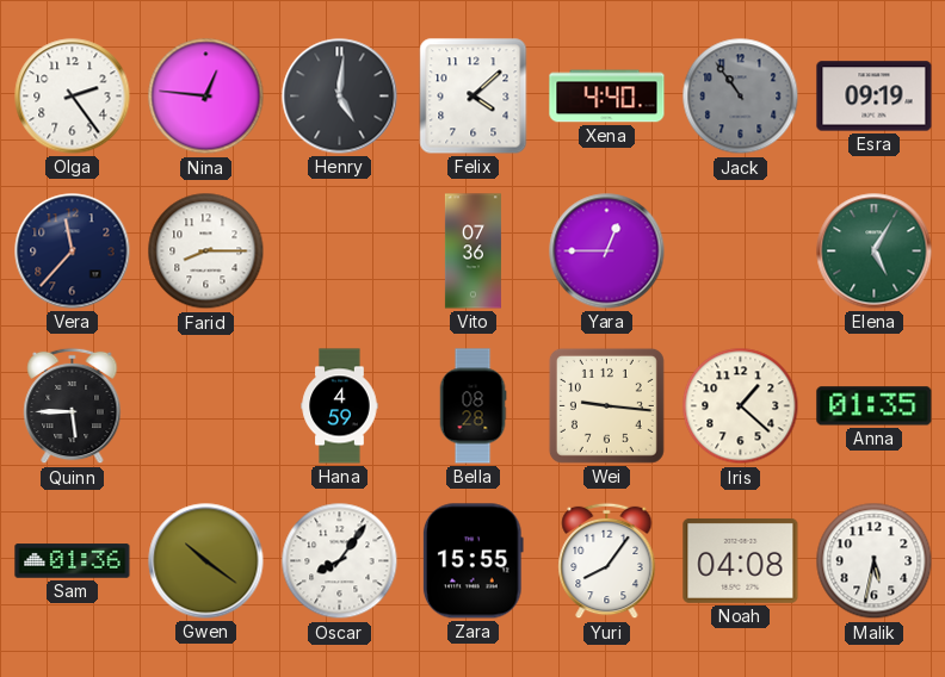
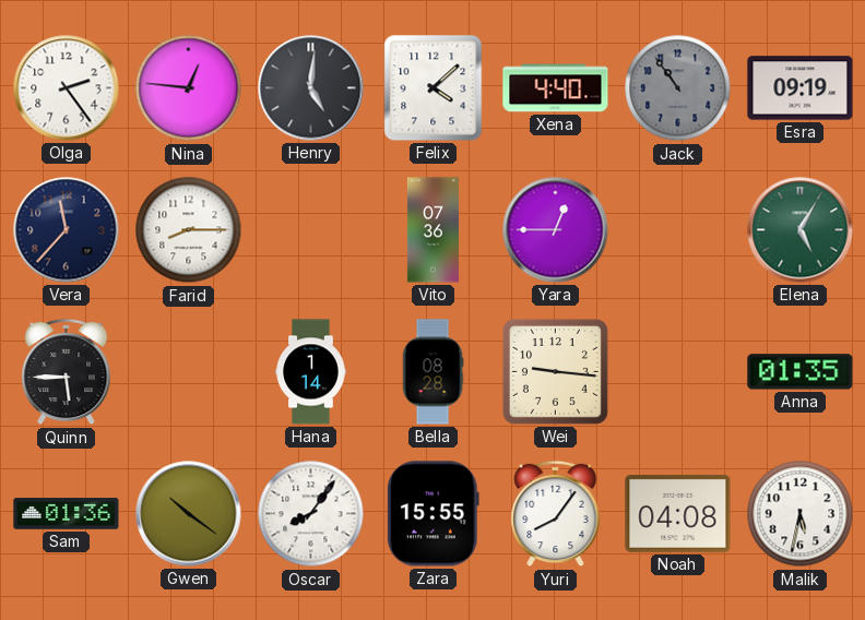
Hana: 4:59 -> 1:14 (311, 372)
Iris: 1:22 -> none (741, 406)
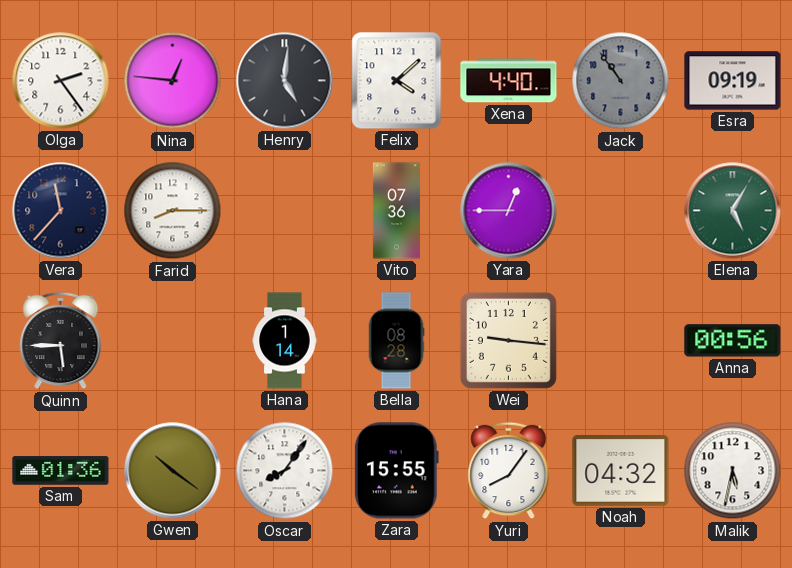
Anna: 01:35 -> 00:56 (733, 341)
Noah: 04:08 -> 04:32 (621, 470)
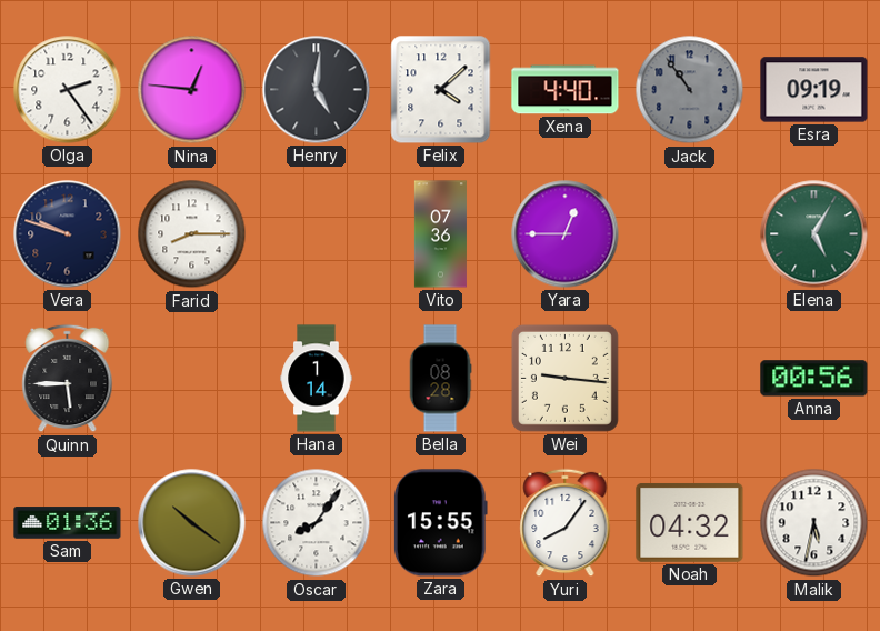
Vera: 11:37 -> 9:48 (68, 234)
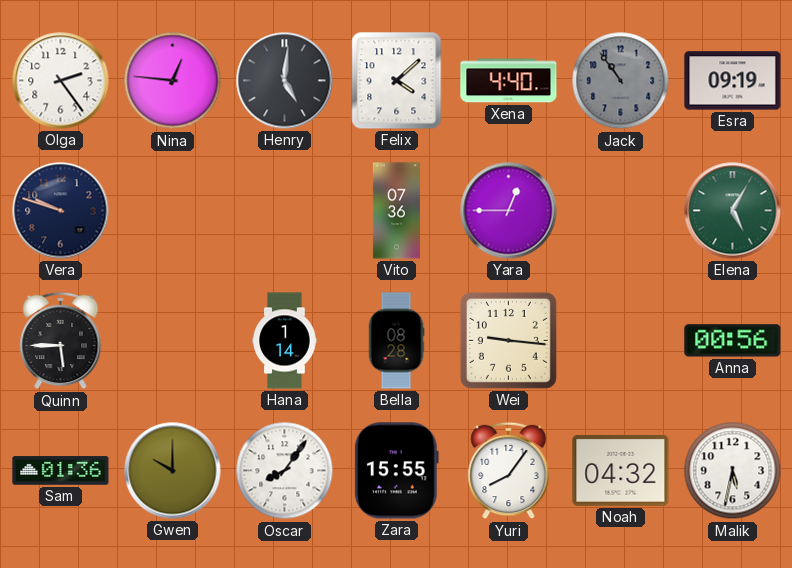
Farid: 8:15 -> none (192, 234)
Gwen: 10:21 -> 10:00 (173, 471)
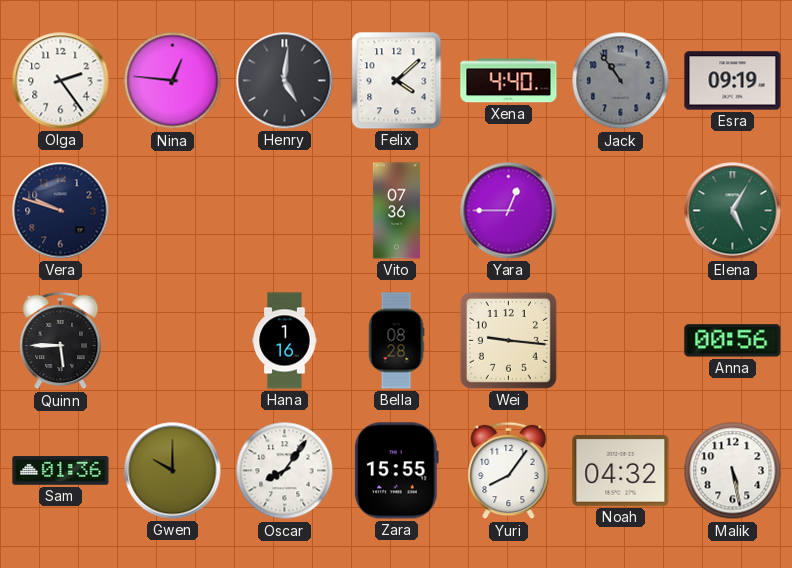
Hana: 1:14 -> 1:16 (285, 341)
Malik: 5:32 -> 5:28 (733, 471)
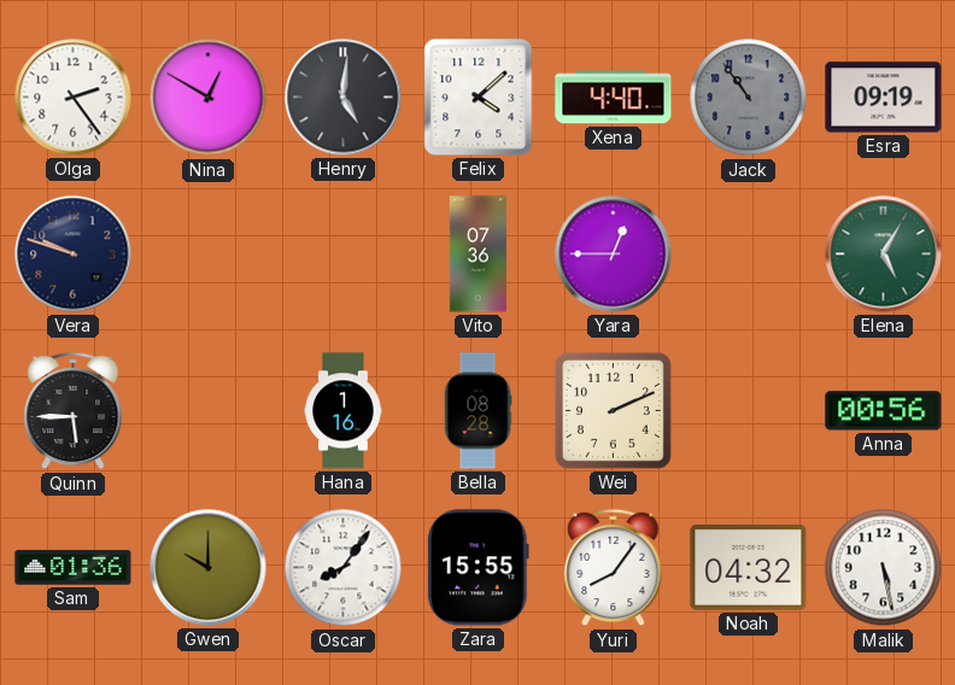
Nina: 12:46 -> 12:50 (209, 98)
Wei: 9:16 -> 2:11 (613, 410)
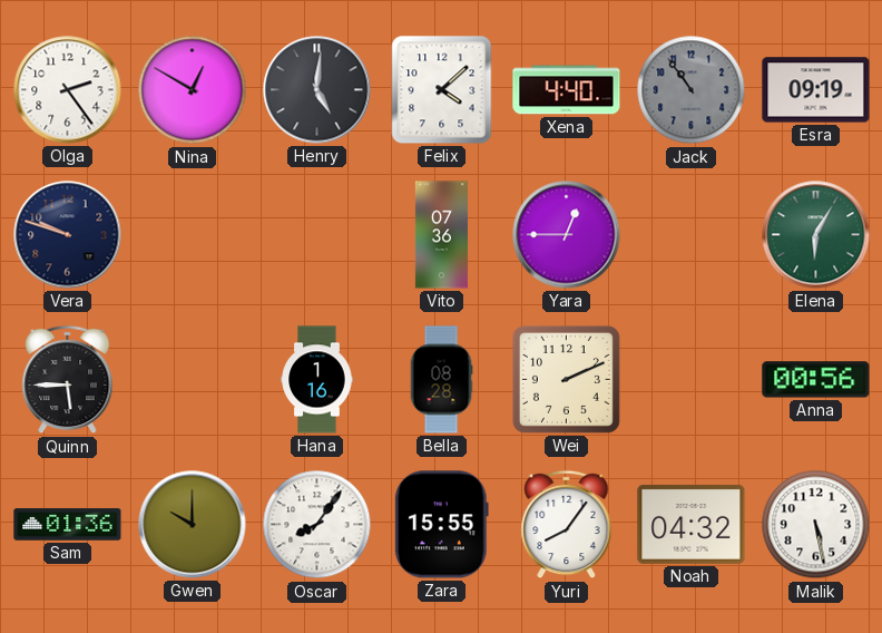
Elena: 5:05 -> 6:05 (816, 235)
